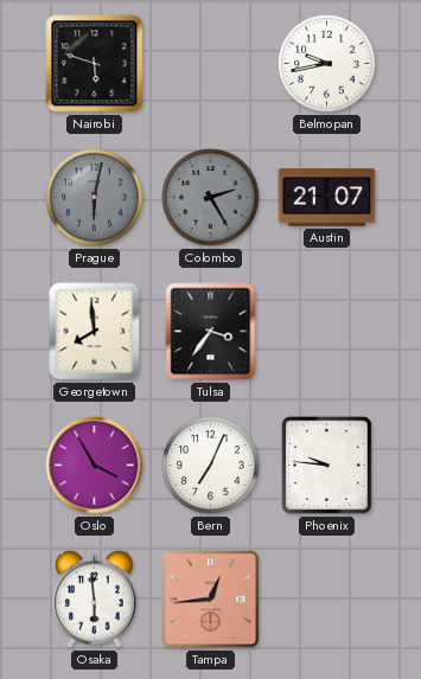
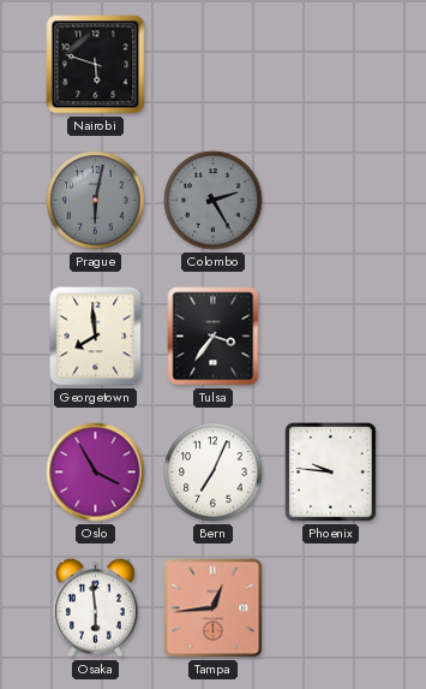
Belmopan: 9:43 -> none (327, 64)
Austin: 21:07 -> none (327, 198)
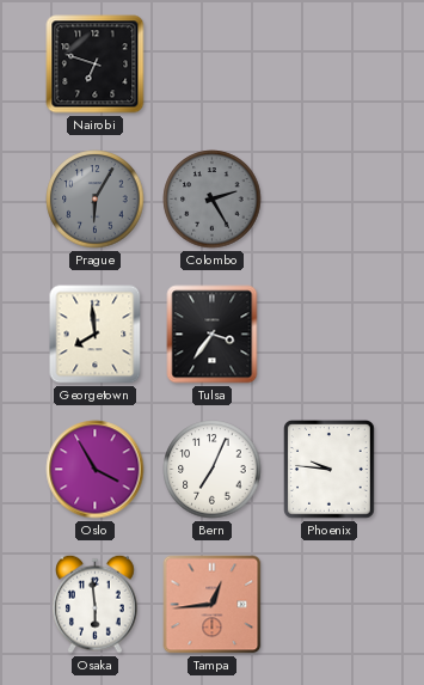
Nairobi: 5:48 -> 6:48 (96, 65)
Prague: 6:02 -> 6:05 (96, 200)
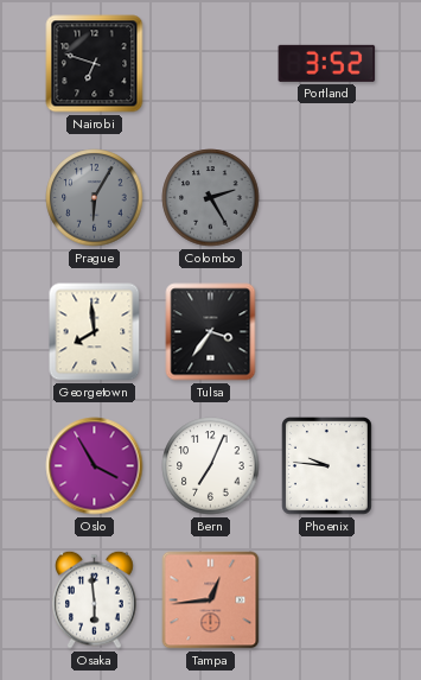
Portland: none -> 3:52 (327, 63)
